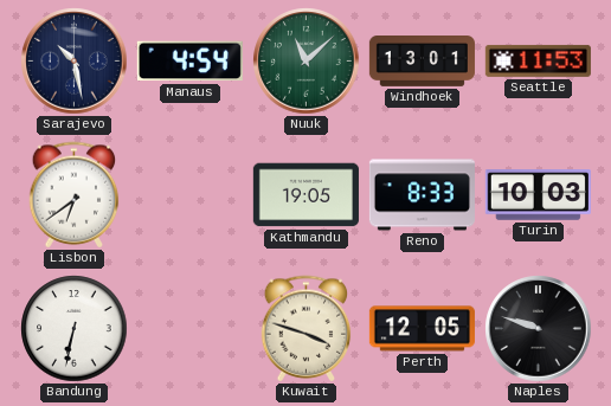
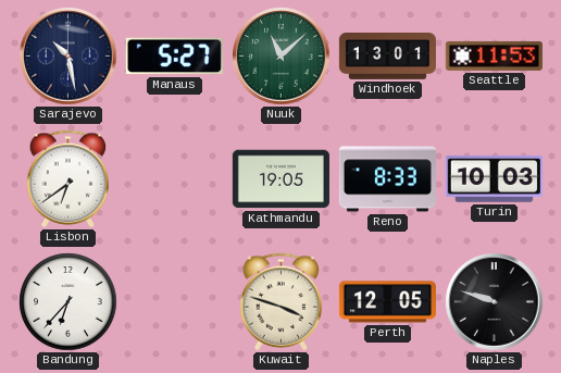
Manaus: 4:54 -> 5:27 (174, 57)
Bandung: 6:32 -> 6:37 (68, 302)
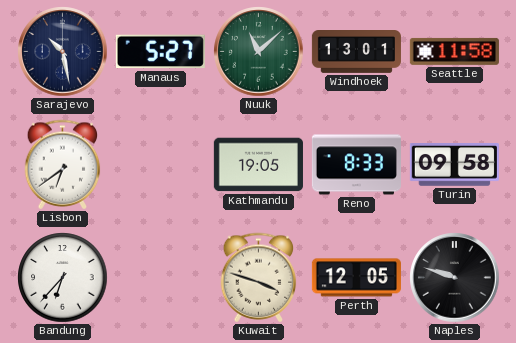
Seattle: 11:53 -> 11:58 (454, 51)
Turin: 10:03 -> 09:58 (454, 165)
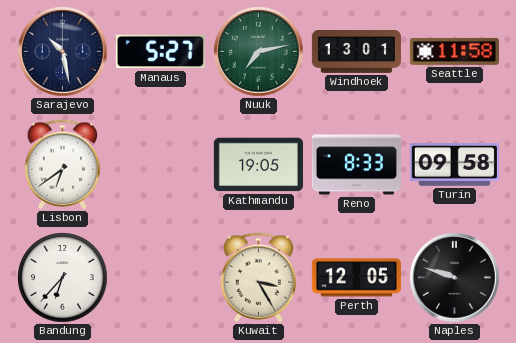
Nuuk: 11:08 -> 7:13 (259, 52)
Kuwait: 3:48 -> 3:25 (259, 278)
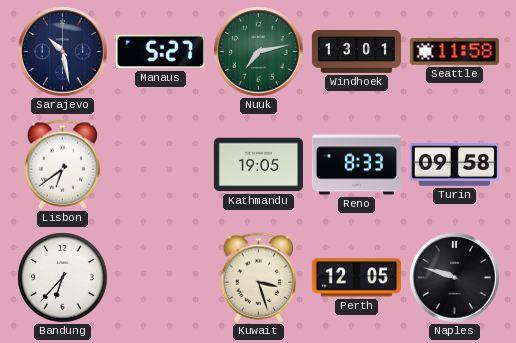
Kuwait: 3:25 -> 3:27 (259, 278)
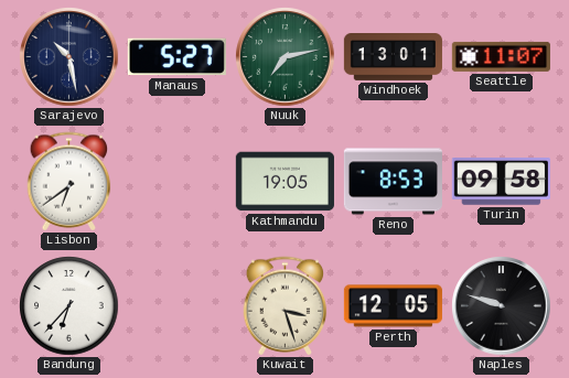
Seattle: 11:58 -> 11:07 (501, 56)
Reno: 8:33 -> 8:53 (393, 182)
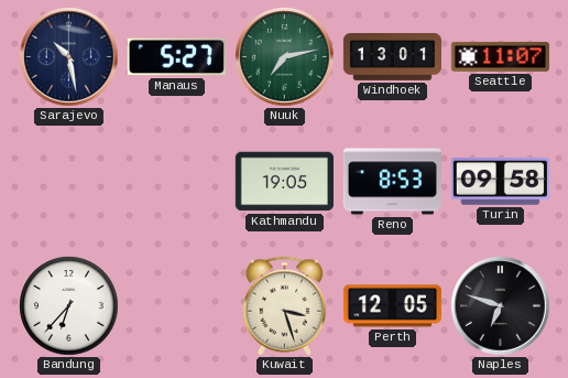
Lisbon: 6:39 -> none (69, 182)
Naples: 9:48 -> 6:48 (501, 306)
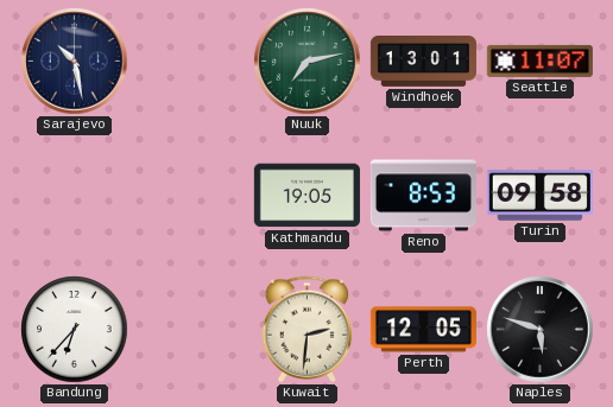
Manaus: 5:27 -> none (176, 57)
Kuwait: 3:27 -> 2:31 (308, 330)
Naples: 6:48 -> 5:48 (541, 330)
